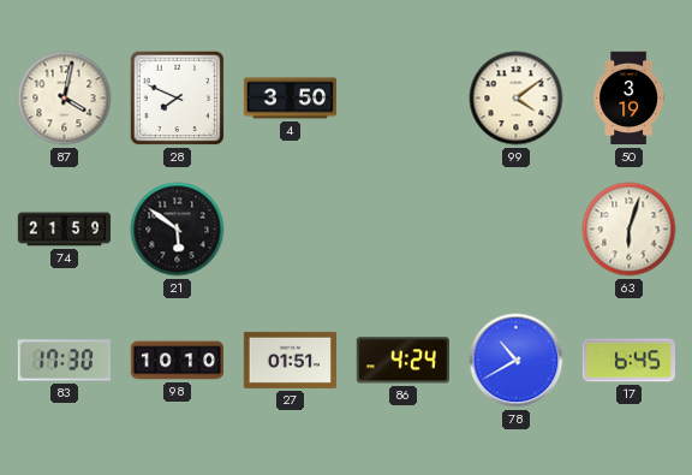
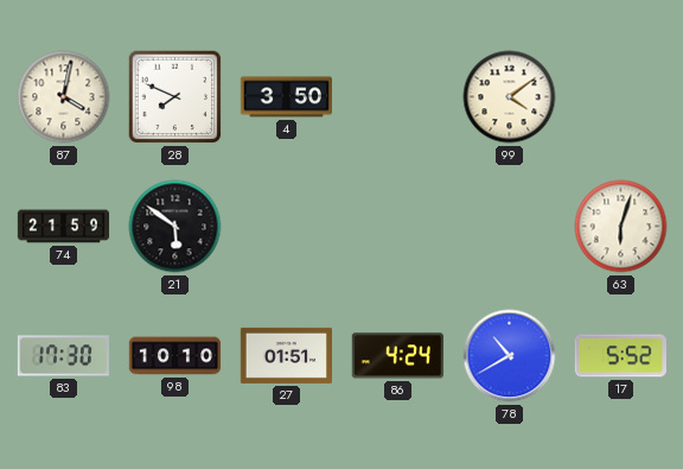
50: 3:19 -> none (628, 99)
17: 6:45 -> 5:52 (620, 356)
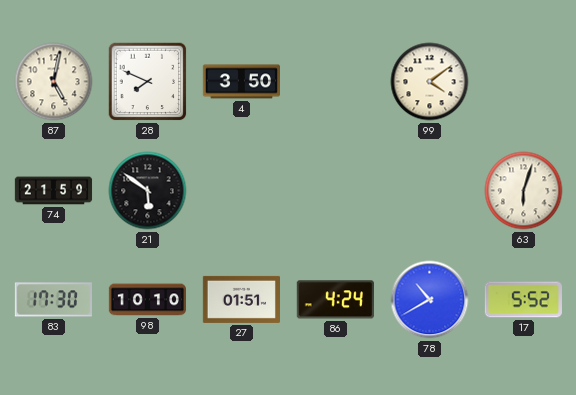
87: 4:02 -> 5:02 (54, 82)
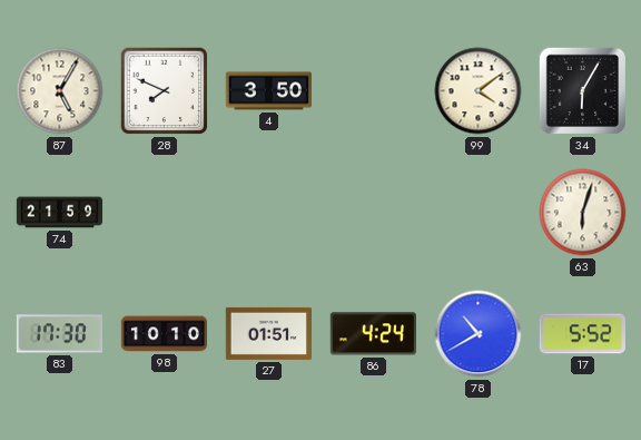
87: 5:02 -> 5:05 (60, 91)
34: none -> 6:05 (583, 91)
21: 5:51 -> none (148, 191)
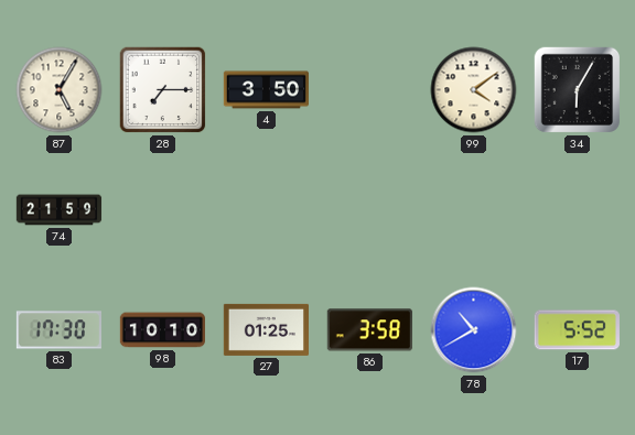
28: 7:49 -> 7:15 (163, 90)
63: 6:03 -> none (583, 213)
27: 01:51 -> 01:25 (266, 329)
86: 4:24 -> 3:58 (369, 330)
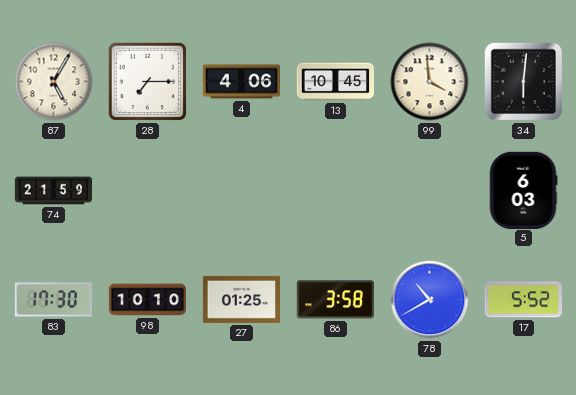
4: 3:50 -> 4:06 (241, 82)
13: none -> 10:45 (335, 82)
99: 4:09 -> 3:59 (430, 82)
34: 6:05 -> 6:01 (524, 82)
5: none -> 6:03 (523, 190)
